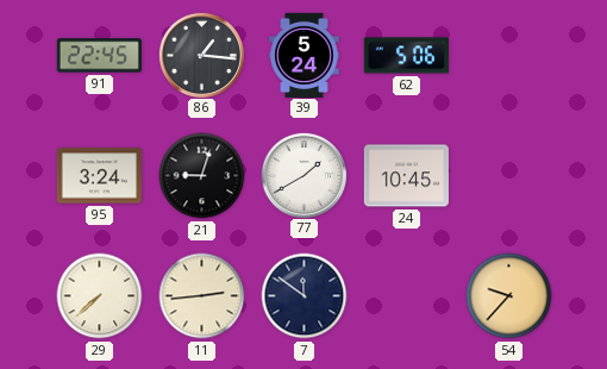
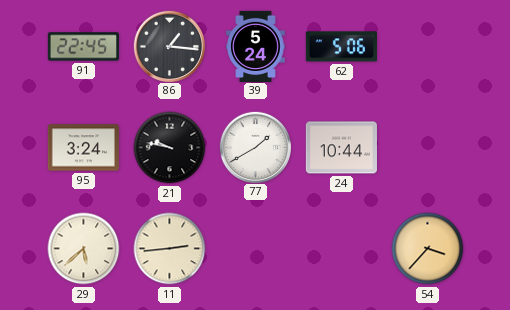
21: 9:03 -> 9:47 (170, 148)
24: 10:45 -> 10:44 (341, 148)
29: 7:38 -> 5:38 (84, 249)
7: 11:51 -> none (305, 296)
54: 9:37 -> 3:37 (428, 249)
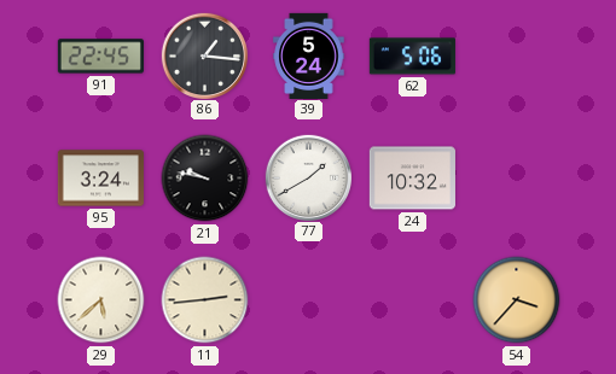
24: 10:44 -> 10:32 (412, 179)
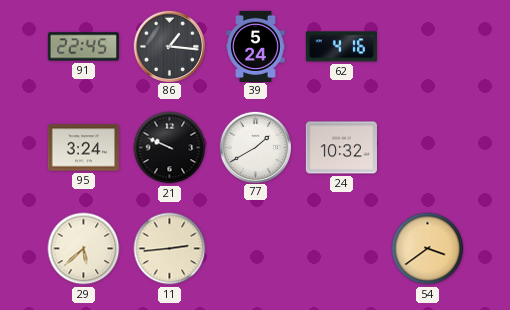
62: 5:06 -> 4:16 (341, 47)
21: 9:47 -> 9:49 (170, 148)
54: 3:37 -> 3:39 (428, 249)
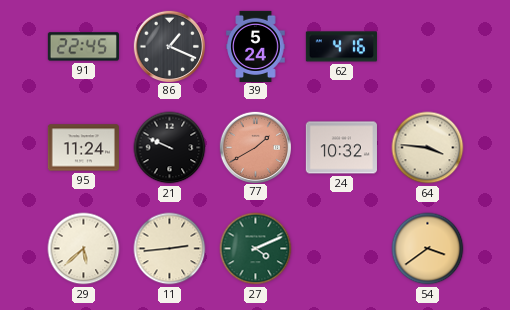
86: 1:16 -> 1:19 (169, 46)
95: 3:24 -> 11:24 (83, 148)
77 dial: white -> salmon (255, 147)
64: none -> 3:46 (428, 148)
27: none -> 4:11 (256, 249)
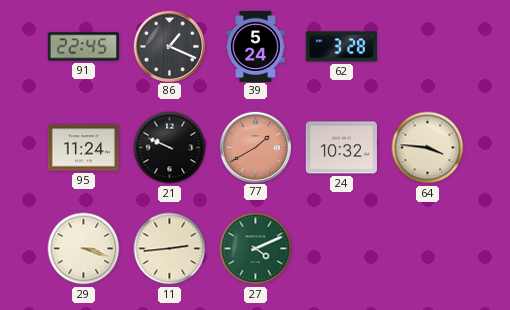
62: 4:16 -> 3:28 (341, 47)
29: 5:38 -> 3:18 (84, 249)
54: 3:39 -> none (428, 249)
